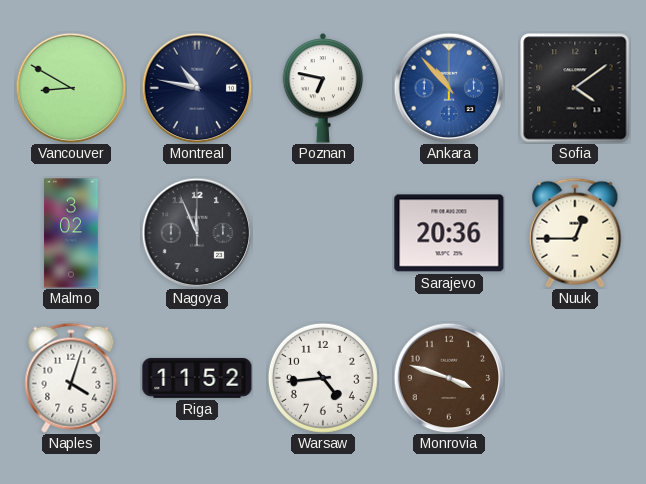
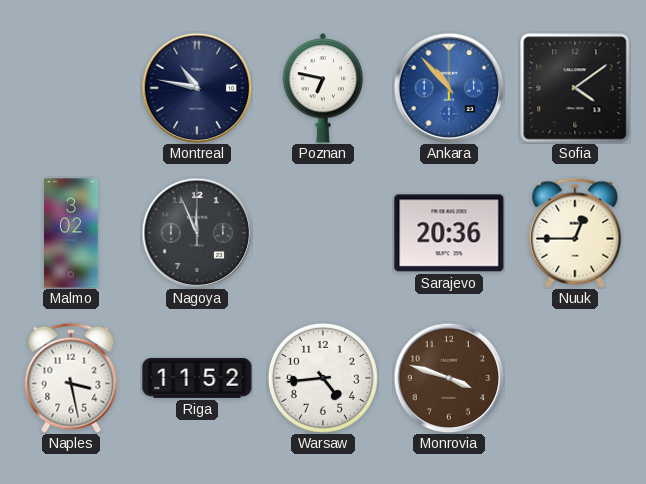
Vancouver: 8:50 -> none (71, 88)
Naples: 4:03 -> 3:28 (71, 378)
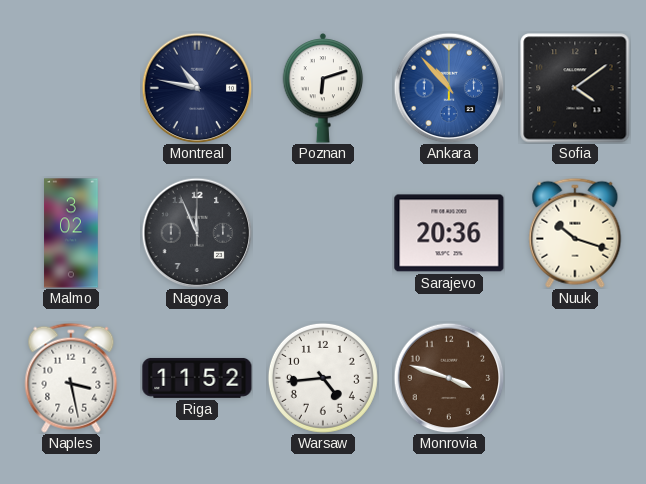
Poznan: 6:47 -> 6:12 (323, 88)
Nuuk: 12:45 -> 10:18 (575, 233)
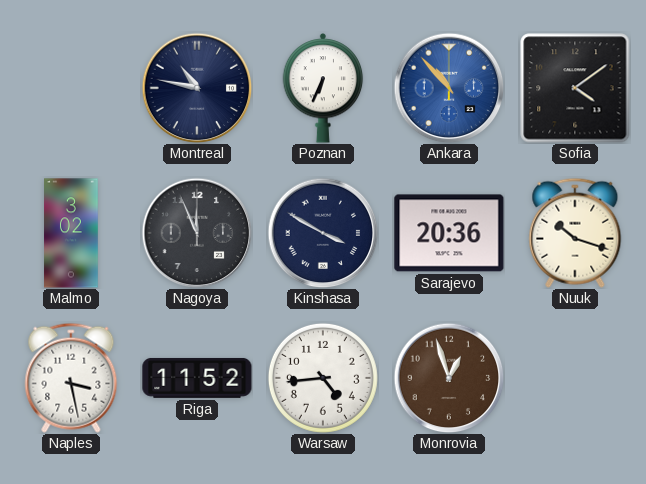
Poznan: 6:12 -> 6:34 (323, 88)
Kinshasa: none -> 3:50 (323, 233)
Monrovia: 3:48 -> 12:57 (449, 378)
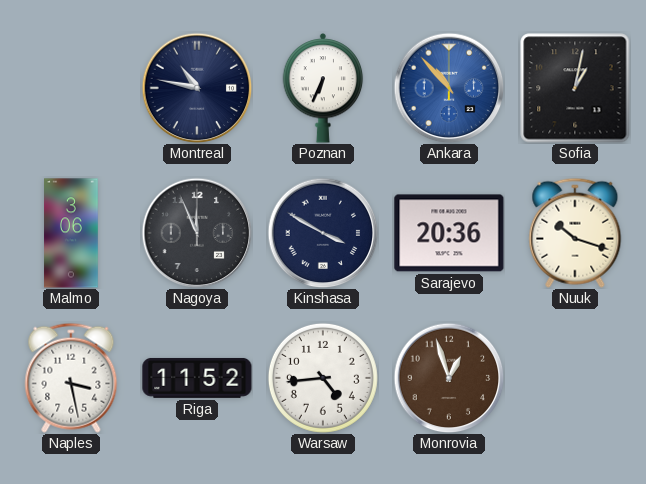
Sofia: 4:09 -> 1:02 (575, 88)
Malmo: 3:02 -> 3:06 (71, 233)
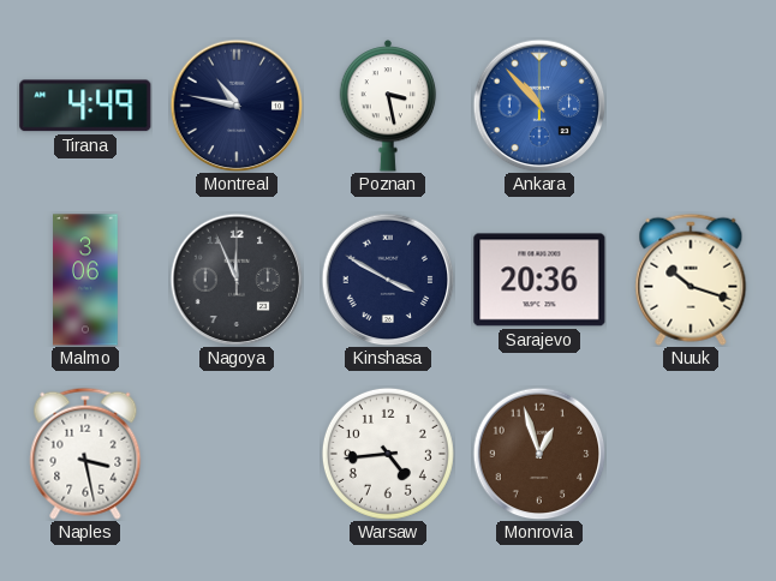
Tirana: none -> 4:49 (85, 106)
Poznan: 6:34 -> 3:28 (388, 106)
Sofia: 1:02 -> none (575, 88)
Riga: 11:52 -> none (197, 378)
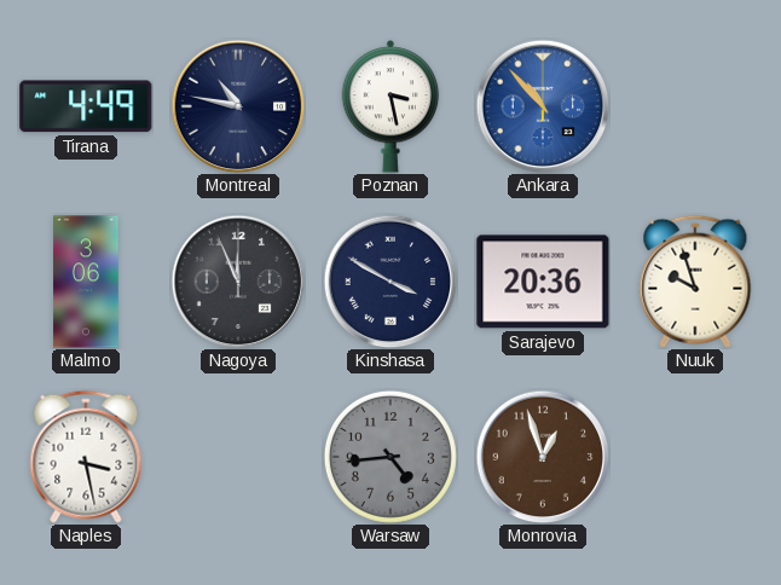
Nuuk: 10:18 -> 9:57 (695, 282)
Warsaw dial: white -> grey (390, 457)
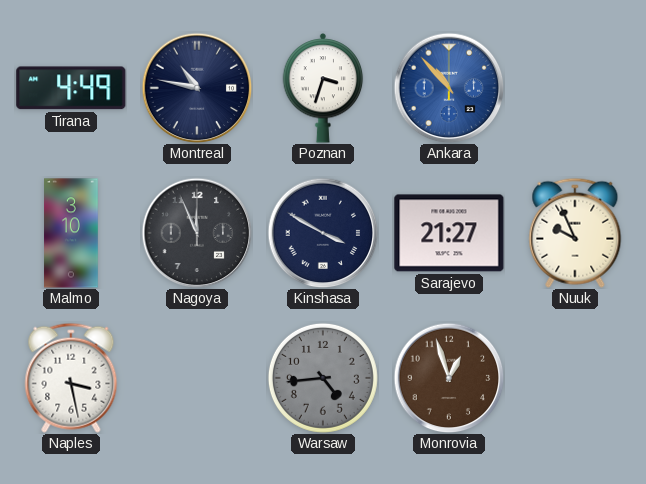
Poznan: 3:28 -> 3:33 (323, 88)
Malmo: 3:06 -> 3:10 (71, 233)
Sarajevo: 20:36 -> 21:27 (449, 233)
Nuuk: 9:57 -> 9:56 (575, 233)
